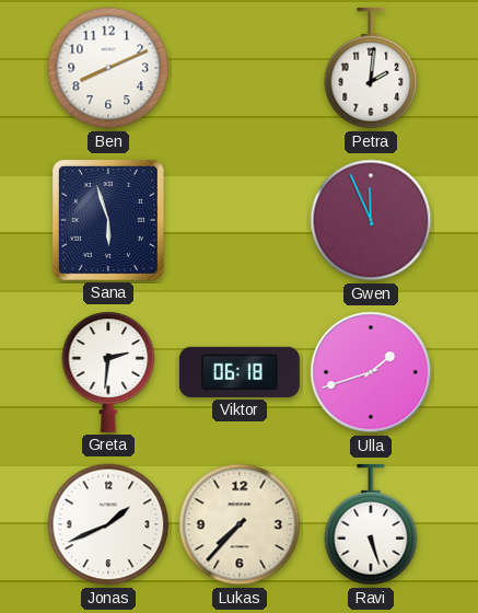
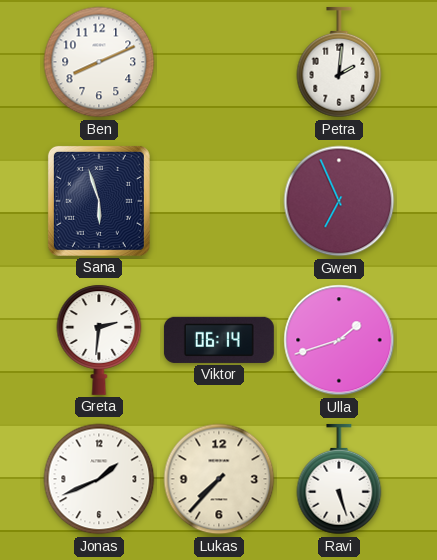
Gwen: 11:56 -> 6:56 (339, 201)
Viktor: 06:18 -> 06:14 (219, 340)
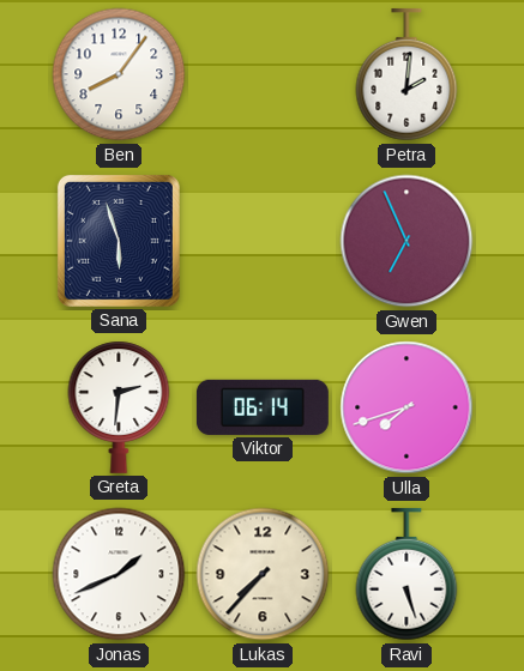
Ben: 8:11 -> 8:06 (119, 74)
Ulla: 1:42 -> 7:42 (406, 407)
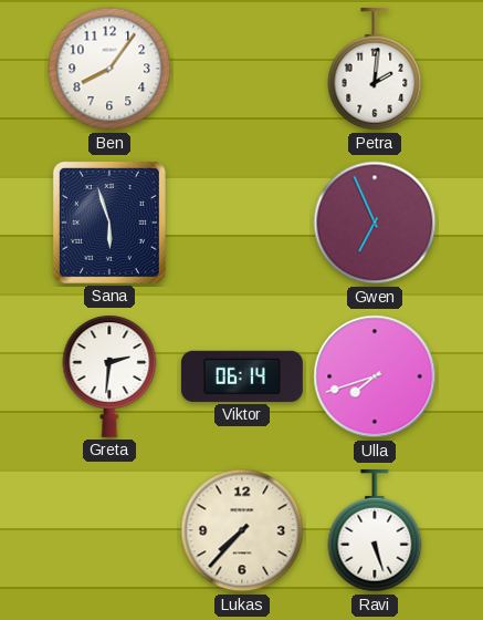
Jonas: 1:41 -> none (119, 574)
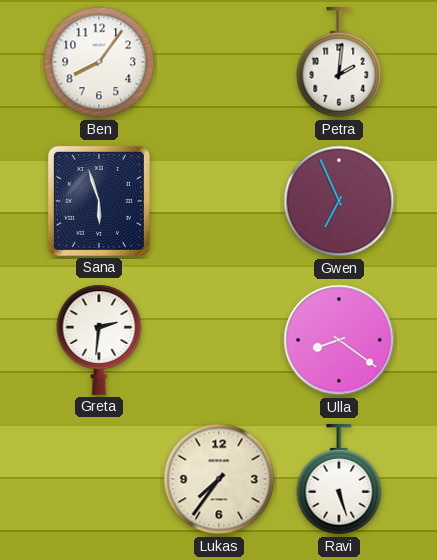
Viktor: 06:14 -> none (242, 376)
Ulla: 7:42 -> 8:21 (339, 340)
Lukas: 7:37 -> 7:36 (219, 479)
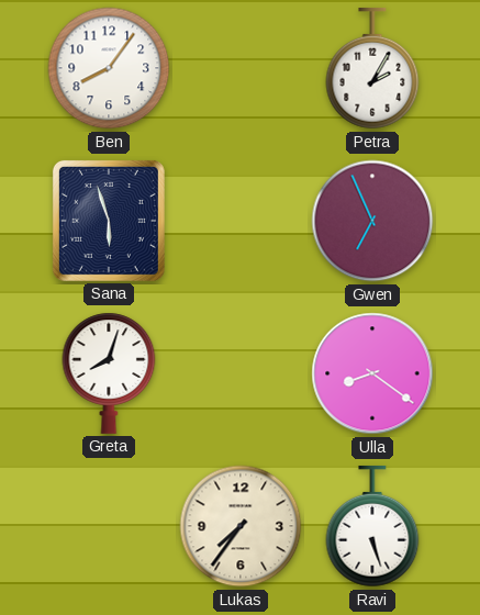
Petra: 2:01 -> 2:05 (372, 68)
Greta: 2:31 -> 8:03 (109, 373)
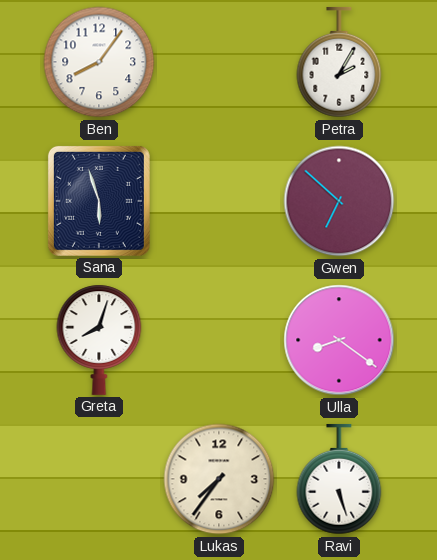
Gwen: 6:56 -> 6:52 (339, 201)
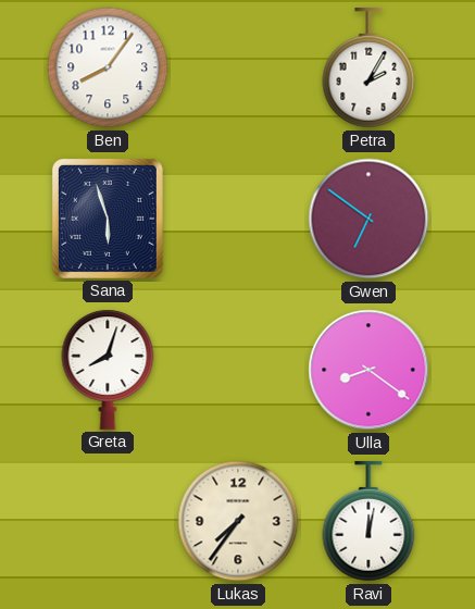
Gwen: 6:52 -> 6:51 (368, 219)
Ravi: 5:27 -> 12:02 (368, 521)
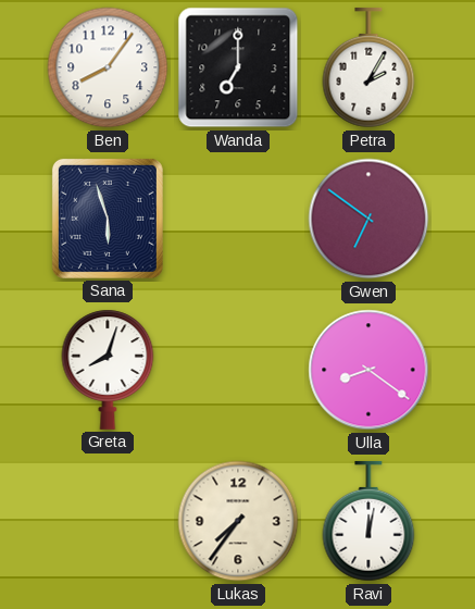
Wanda: none -> 7:00 (238, 67)
